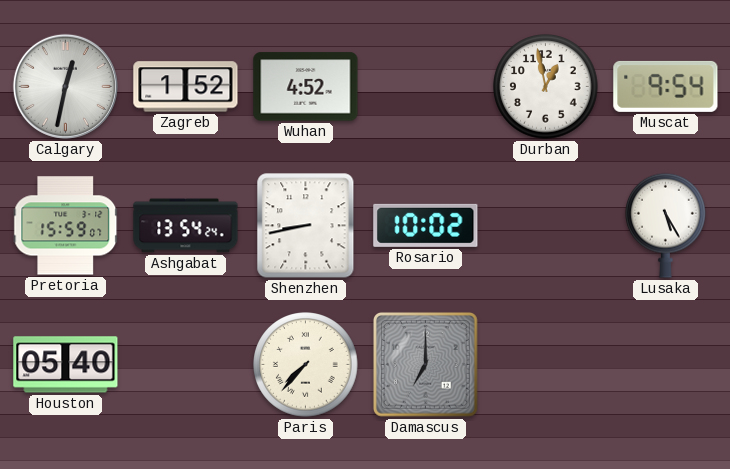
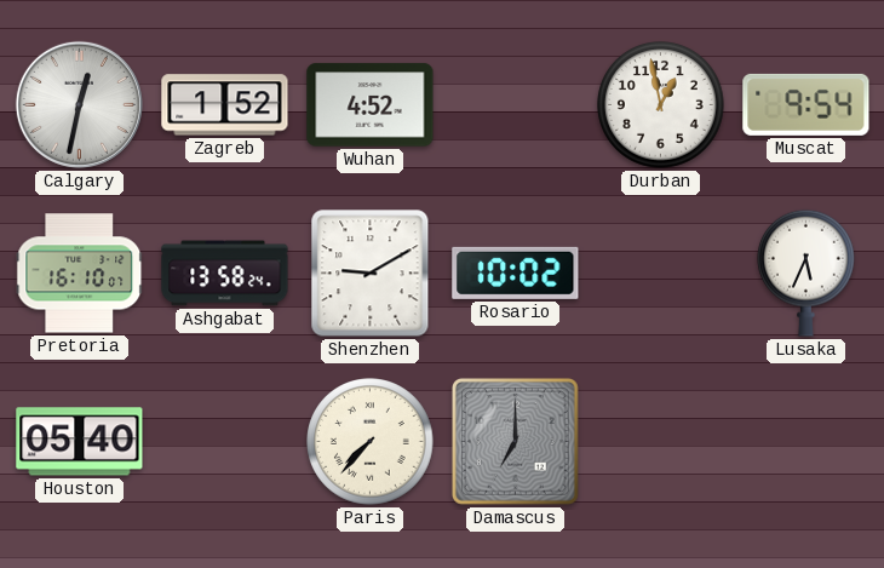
Pretoria: 15:59 -> 16:10 (80, 274)
Ashgabat: 13:54 -> 13:58 (225, 274)
Shenzhen: 8:43 -> 9:10 (371, 274)
Lusaka: 5:25 -> 5:34 (806, 272)
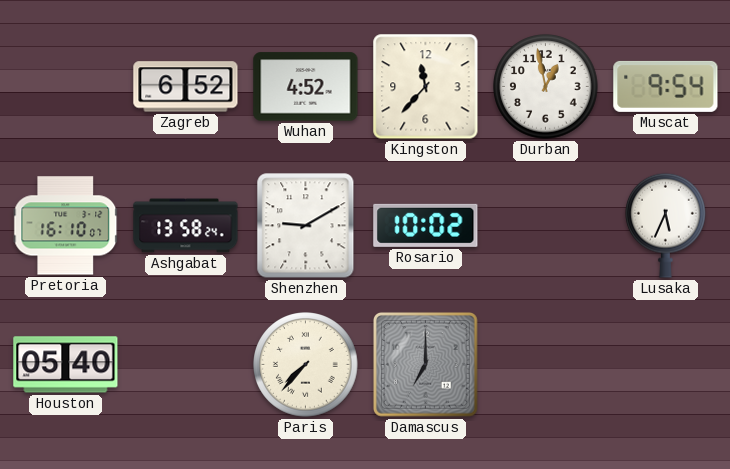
Calgary: 12:32 -> none (79, 104)
Zagreb: 1:52 -> 6:52 (186, 87)
Kingston: none -> 11:37 (426, 87)
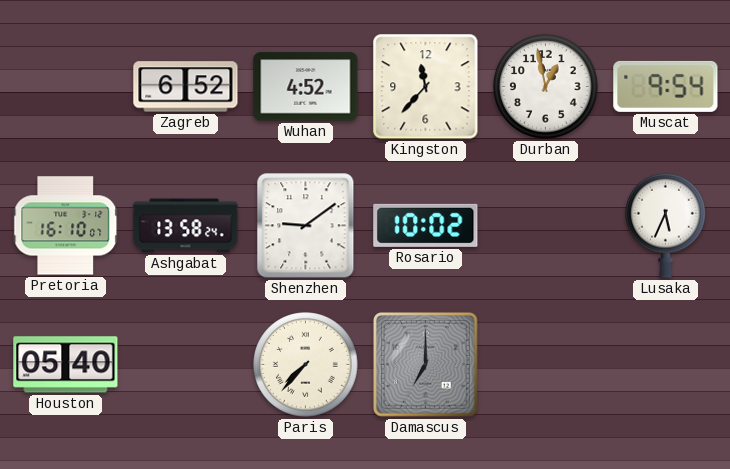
Shenzhen: 9:10 -> 9:09 (306, 226)
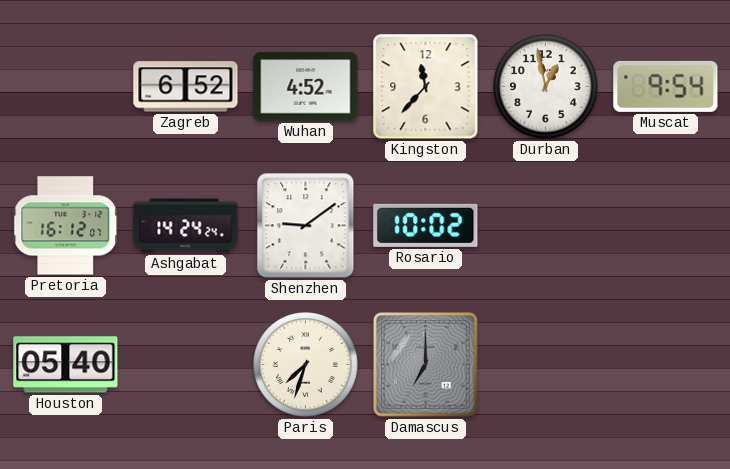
Pretoria: 16:10 -> 16:12 (66, 226)
Ashgabat: 13:58 -> 14:24 (186, 226)
Lusaka: 5:34 -> none (666, 225)
Paris: 7:37 -> 7:33 (306, 365)
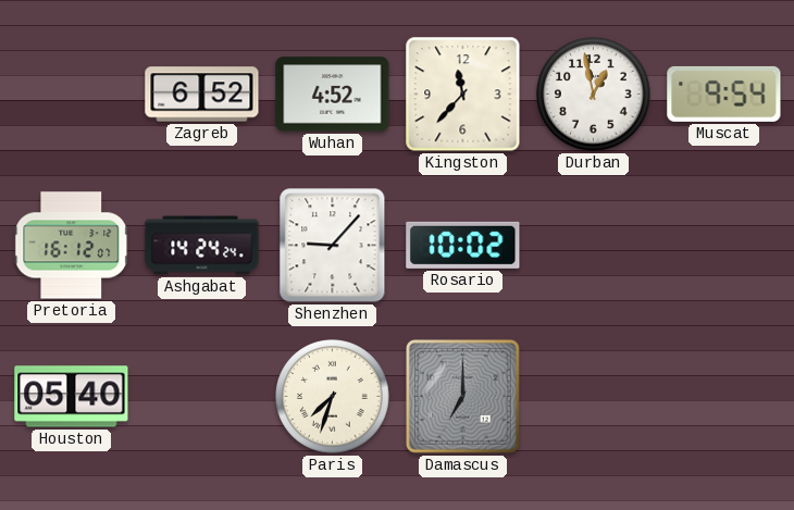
Shenzhen: 9:09 -> 9:07 (333, 246)
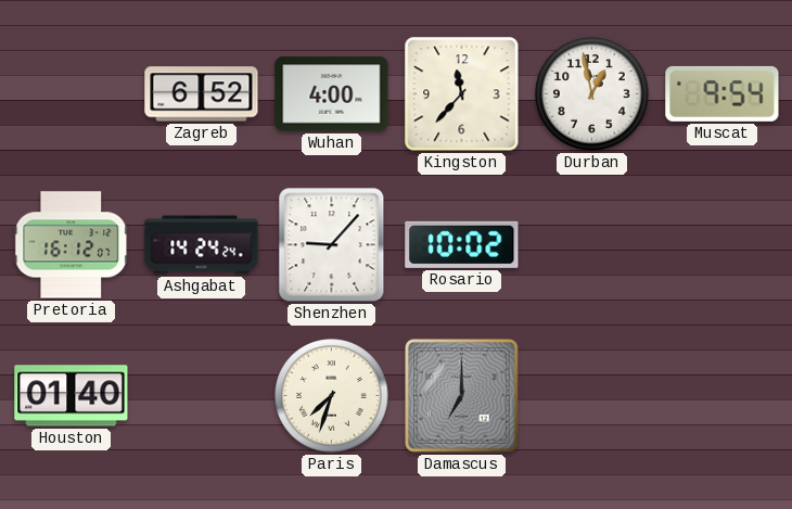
Wuhan: 4:52 -> 4:00 (332, 94)
Houston: 05:40 -> 01:40 (72, 396)
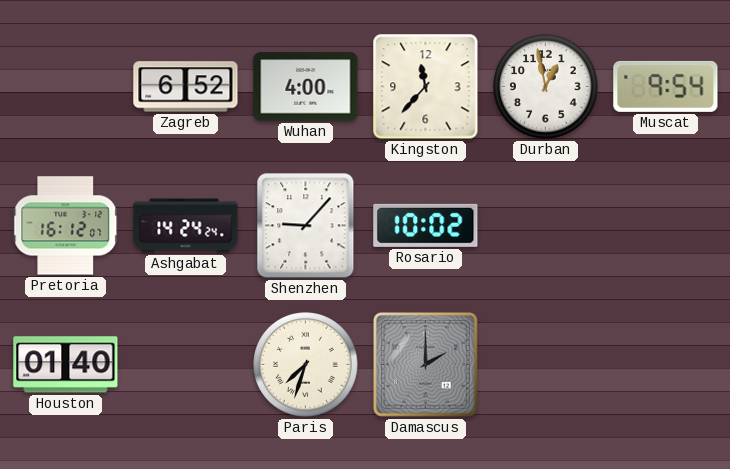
Damascus: 7:00 -> 2:00 (425, 364)
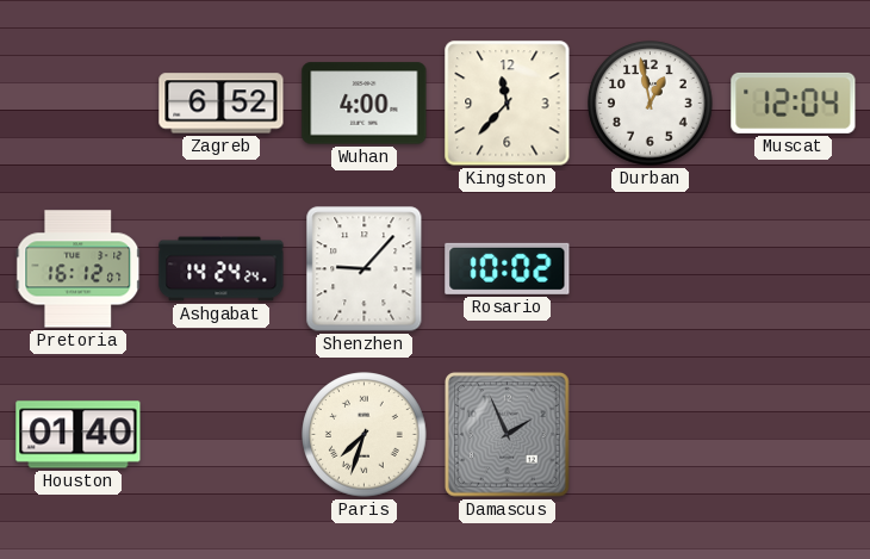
Muscat: 9:54 -> 12:04 (794, 103)
Damascus: 2:00 -> 1:56 (507, 434)
